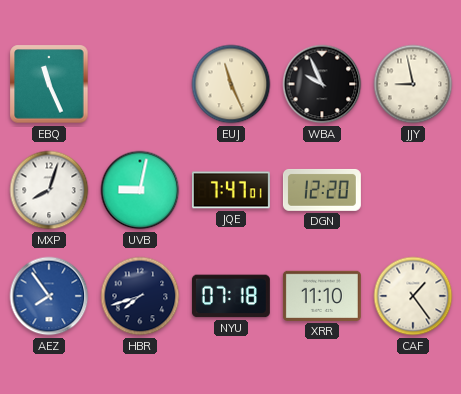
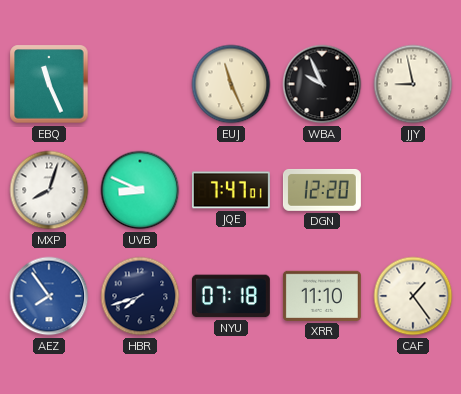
UVB: 9:02 -> 8:49 (140, 190)
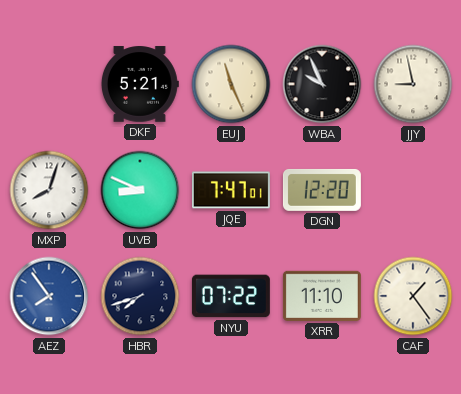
EBQ: 11:26 -> none (49, 84)
DKF: none -> 5:21 (139, 84)
NYU: 07:18 -> 07:22 (231, 296)
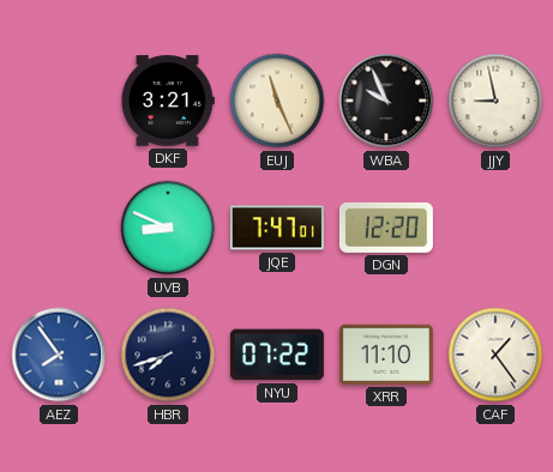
DKF: 5:21 -> 3:21 (167, 101)
MXP: 8:03 -> none (49, 190)
